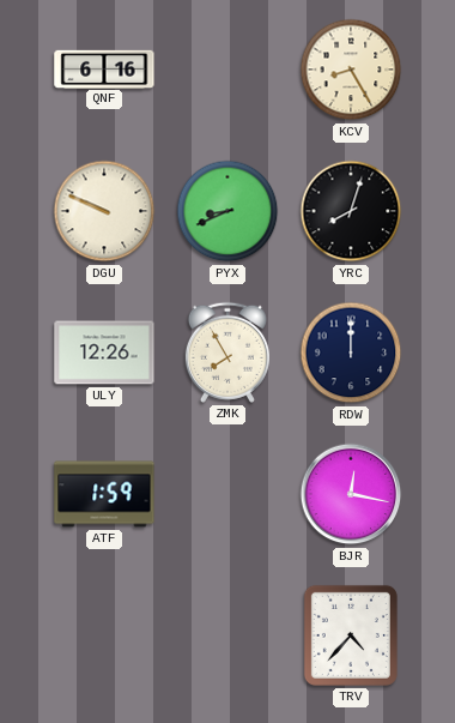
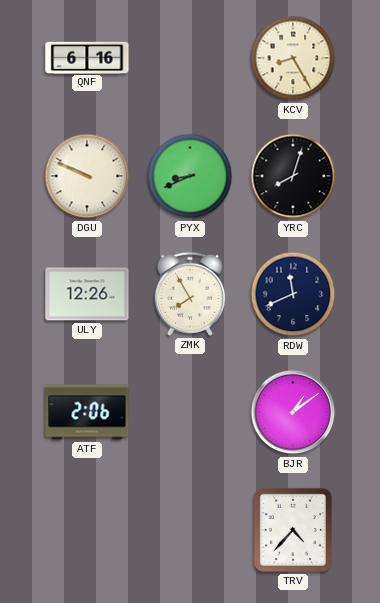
RDW: 12:00 -> 11:41 (293, 294)
ATF: 1:59 -> 2:06 (87, 412)
BJR: 12:17 -> 1:09 (293, 412)
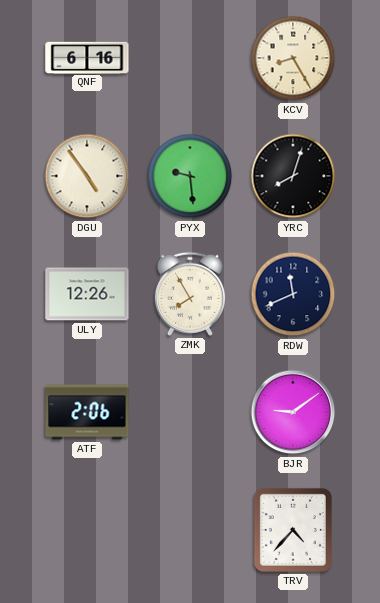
DGU: 9:49 -> 4:54 (87, 176)
PYX: 8:41 -> 9:29 (190, 176)
BJR: 1:09 -> 9:09 (293, 412)
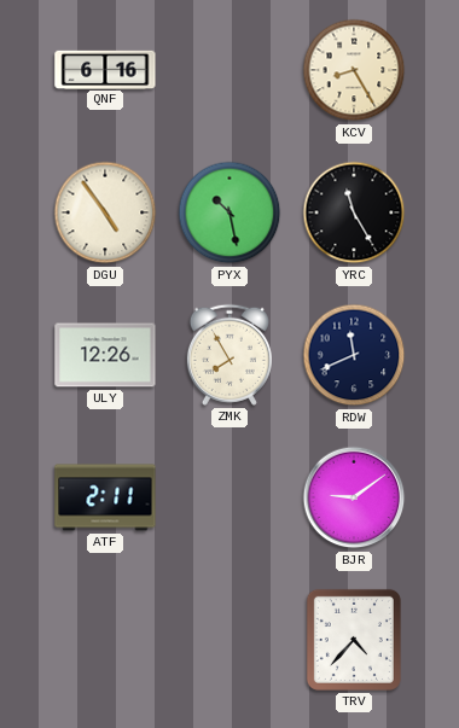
PYX: 9:29 -> 10:28 (230, 212)
YRC: 8:03 -> 11:25 (354, 212)
ATF: 2:06 -> 2:11 (105, 497)
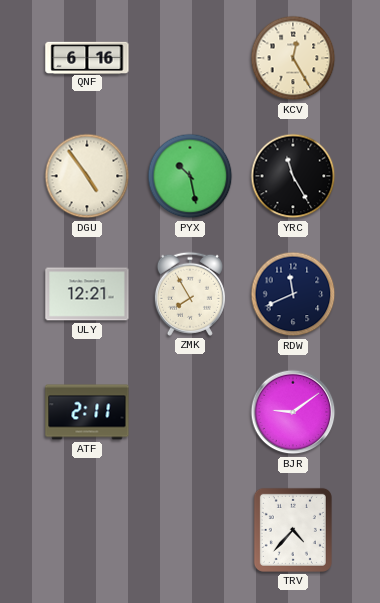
KCV: 8:25 -> 12:25 (293, 58)
ULY: 12:26 -> 12:21 (87, 294)
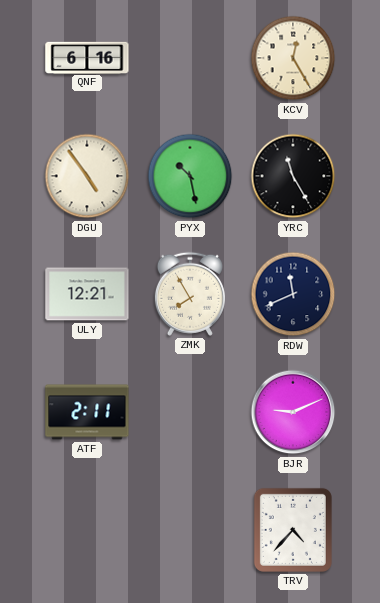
BJR: 9:09 -> 9:11 (293, 412)
